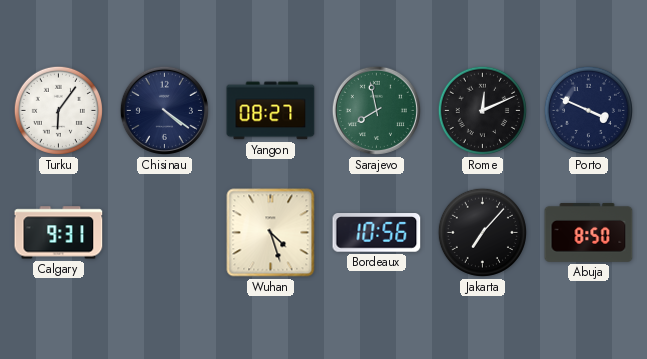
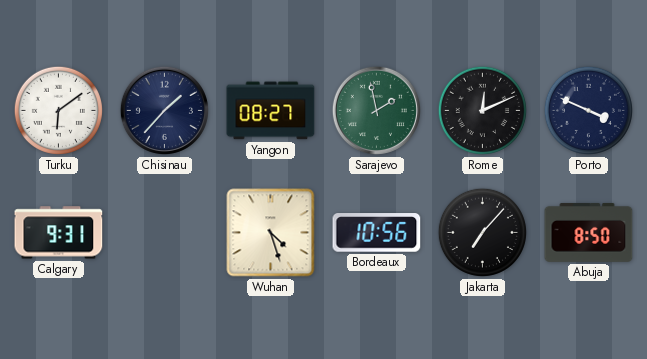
Turku: 6:06 -> 6:09 (58, 110)
Chisinau: 4:21 -> 1:37 (164, 110)
Sarajevo: 7:58 -> 1:58 (376, 110)
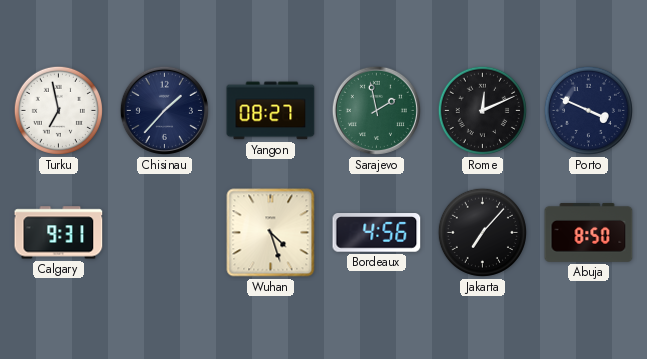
Turku: 6:09 -> 6:58 (58, 110)
Bordeaux: 10:56 -> 4:56 (377, 233)
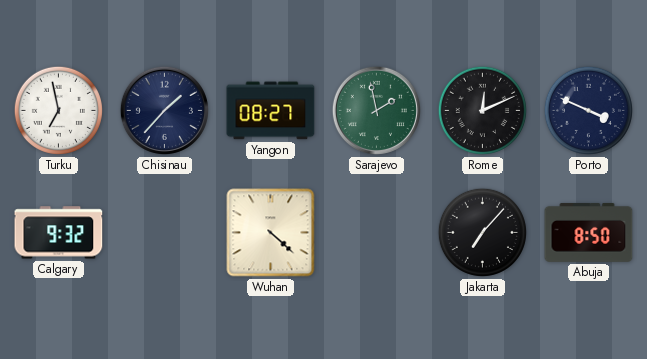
Calgary: 9:31 -> 9:32 (59, 233)
Wuhan: 4:27 -> 4:22 (271, 233)
Bordeaux: 4:56 -> none (377, 233)
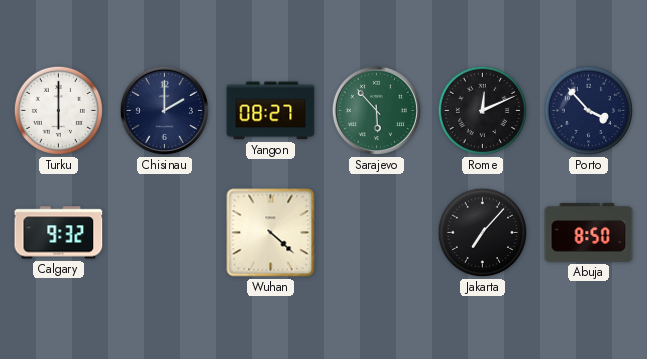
Turku: 6:58 -> 6:00 (58, 110)
Chisinau: 1:37 -> 2:00 (164, 110)
Sarajevo: 1:58 -> 5:53 (376, 110)
Porto: 3:49 -> 3:53 (588, 110)
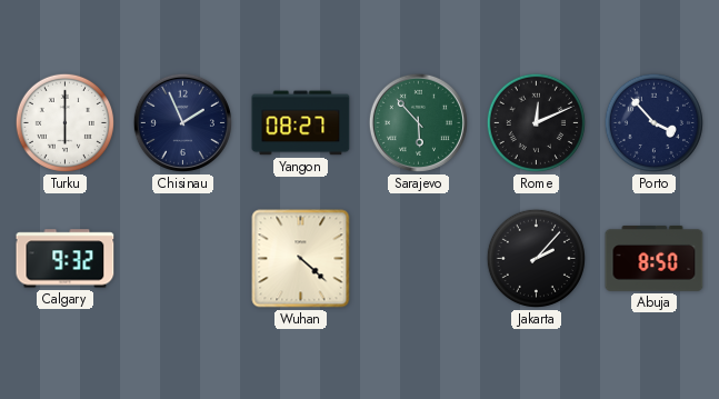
Chisinau: 2:00 -> 1:56 (182, 122)
Jakarta: 7:07 -> 2:07 (536, 258)
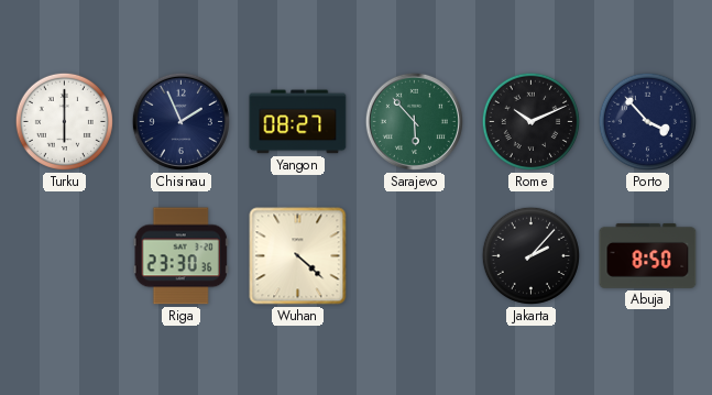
Rome: 12:11 -> 10:11 (530, 121)
Calgary: 9:32 -> none (66, 259)
Riga: none -> 23:30 (180, 256)
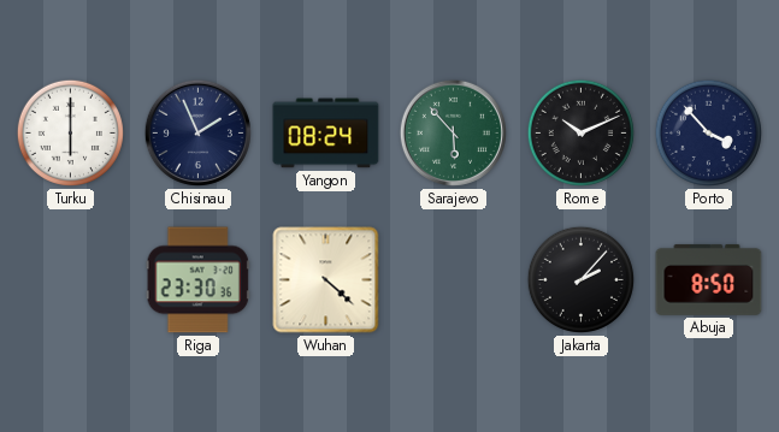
Yangon: 08:27 -> 08:24 (326, 134)
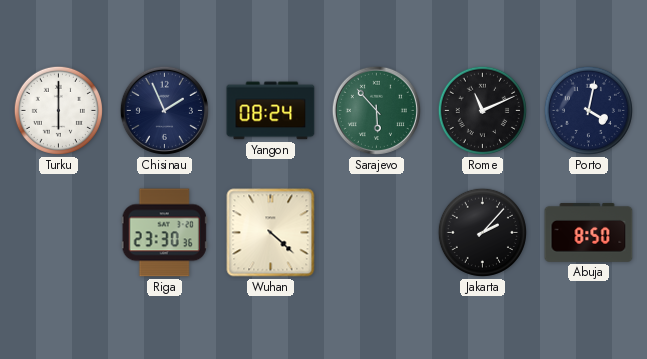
Rome: 10:11 -> 11:11 (482, 110)
Porto: 3:53 -> 4:02 (588, 110)
